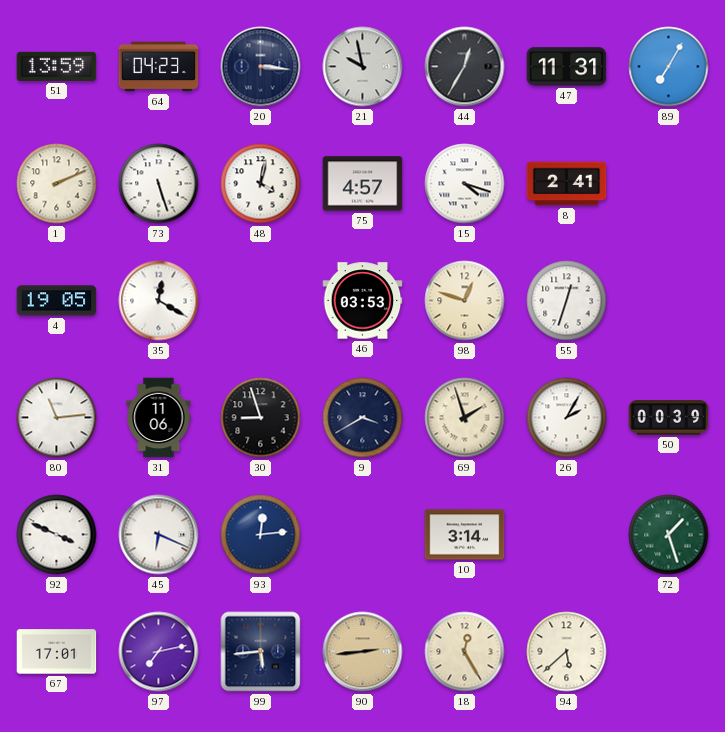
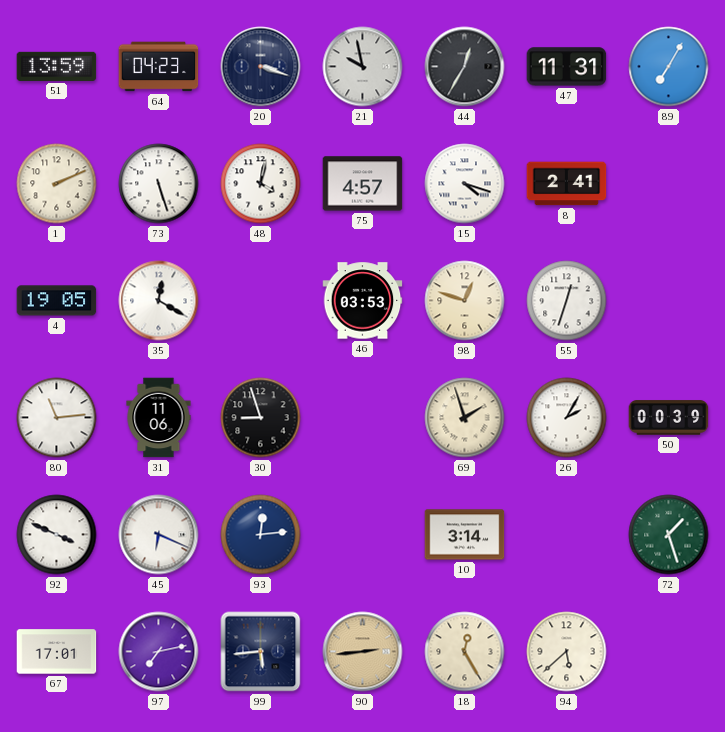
20: 3:16 -> 3:18 (261, 67)
9: 3:40 -> none (363, 418)
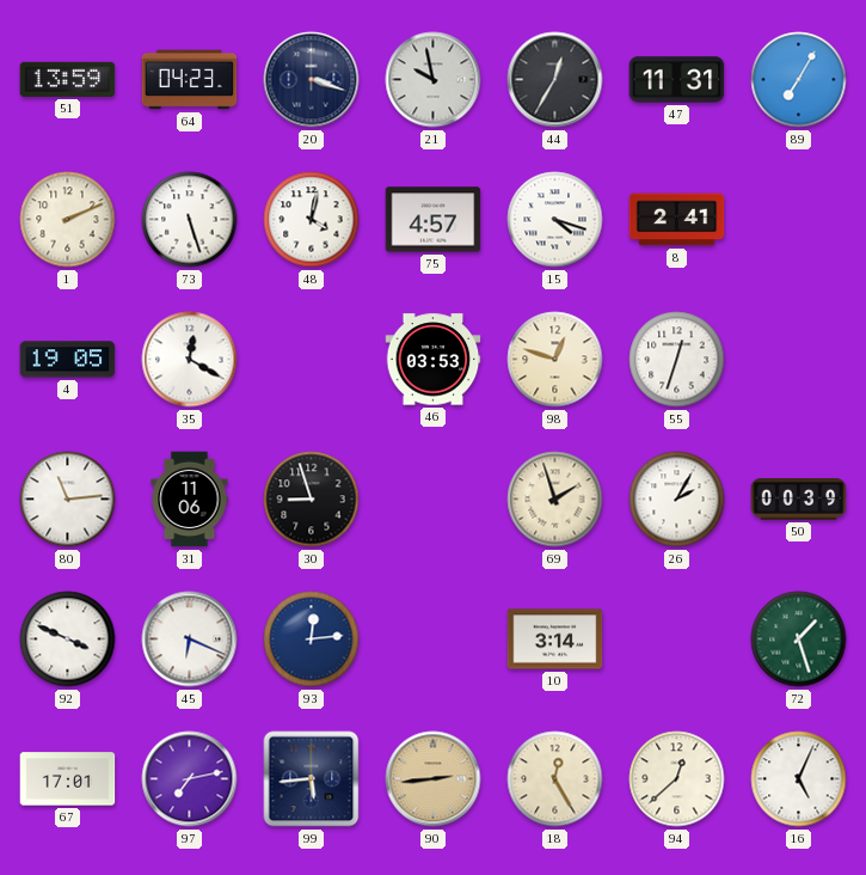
94: 5:38 -> 12:38 (677, 779)
16: none -> 5:04 (799, 779)
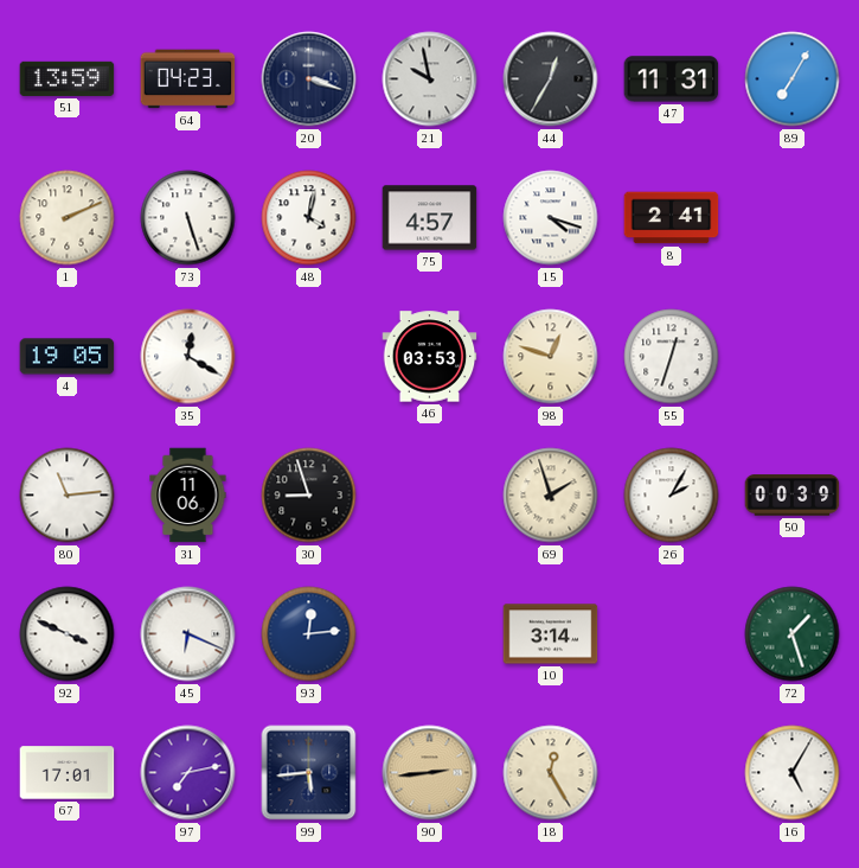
94: 12:38 -> none (677, 779)
16: 5:04 -> 5:05 (793, 773)
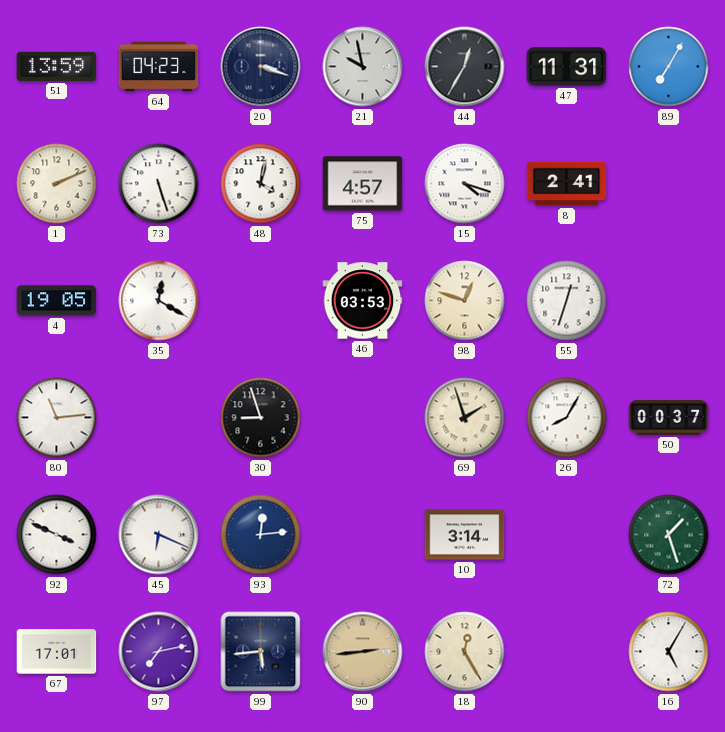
31: 11:06 -> none (188, 496)
26: 2:05 -> 8:05 (567, 418)
50: 00:39 -> 00:37 (669, 418)
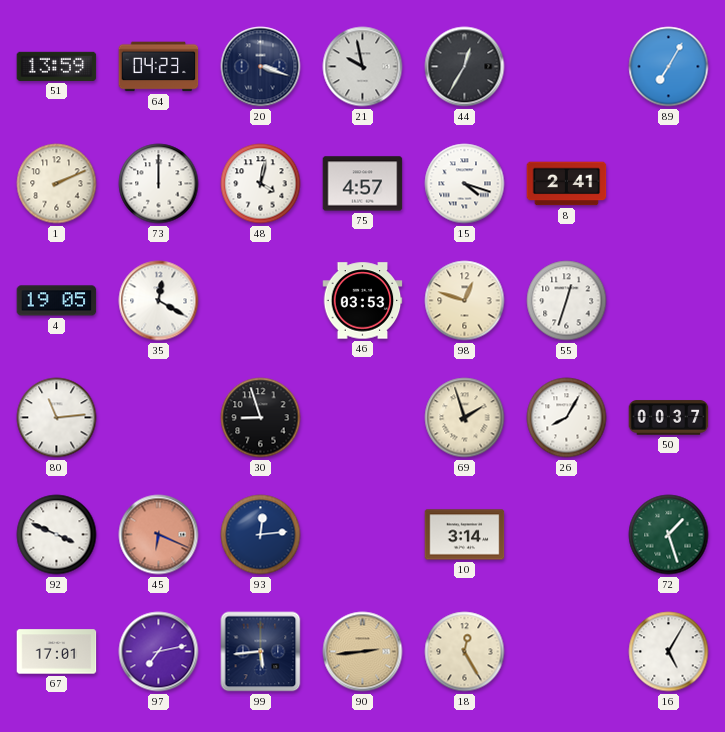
47: 11:31 -> none (567, 67)
73: 5:27 -> 12:00 (159, 184)
45 dial: white -> salmon (159, 535)
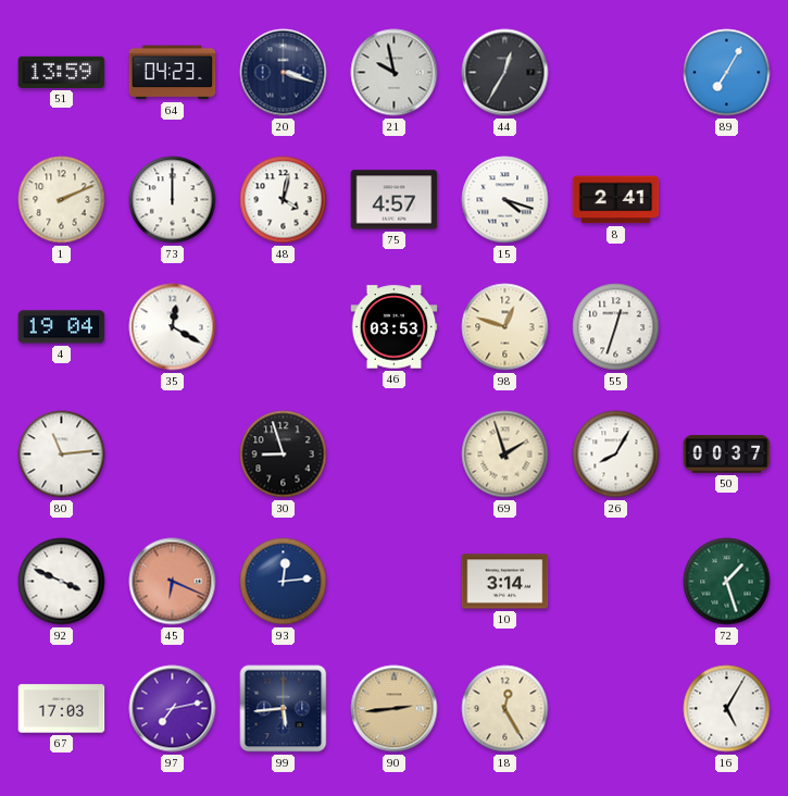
4: 19:05 -> 19:04 (62, 327)
67: 17:01 -> 17:03 (62, 709)
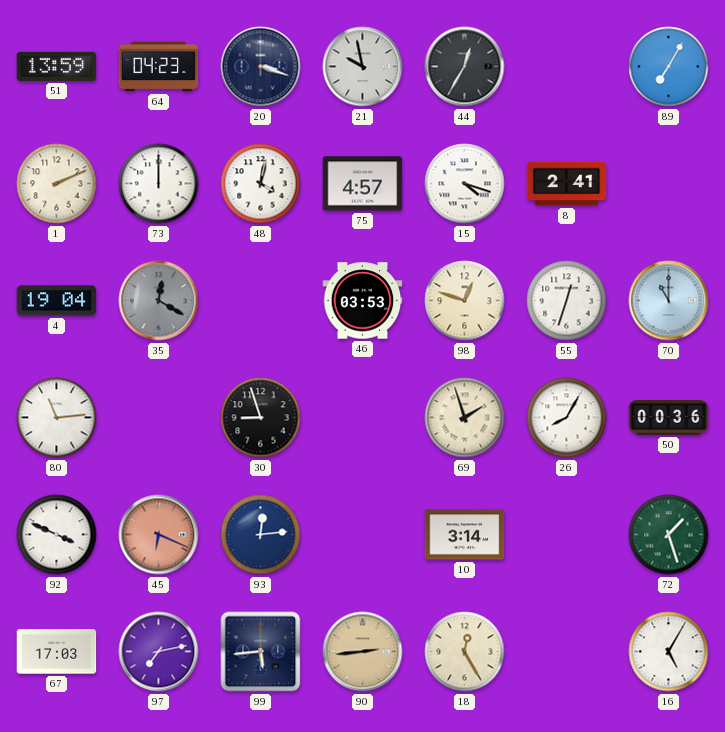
35 dial: white -> grey (159, 301)
70: none -> 11:00 (669, 301)
50: 00:37 -> 00:36 (669, 418)
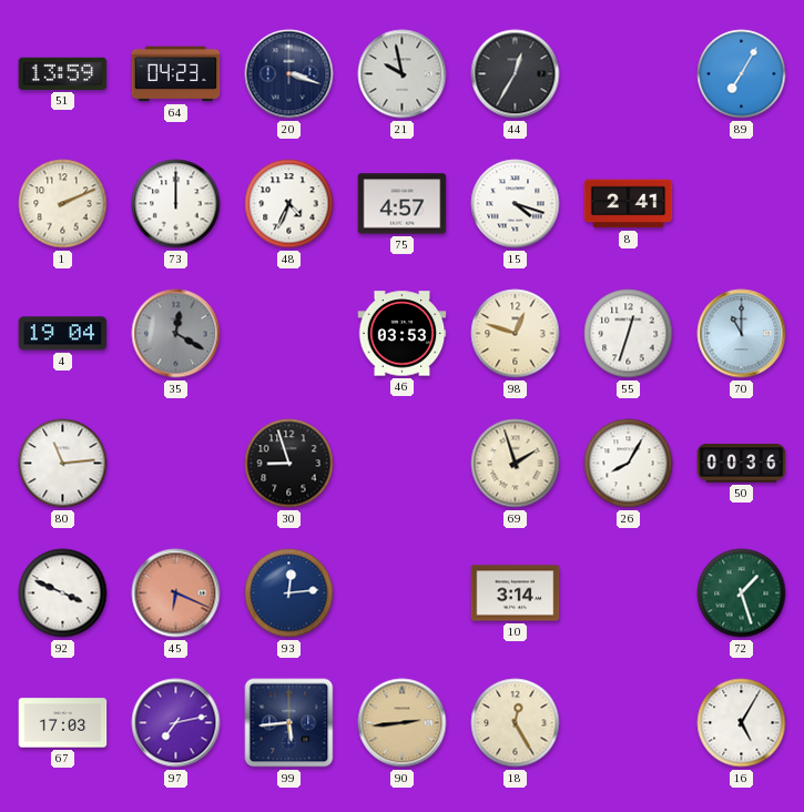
48: 4:02 -> 4:34 (289, 204)
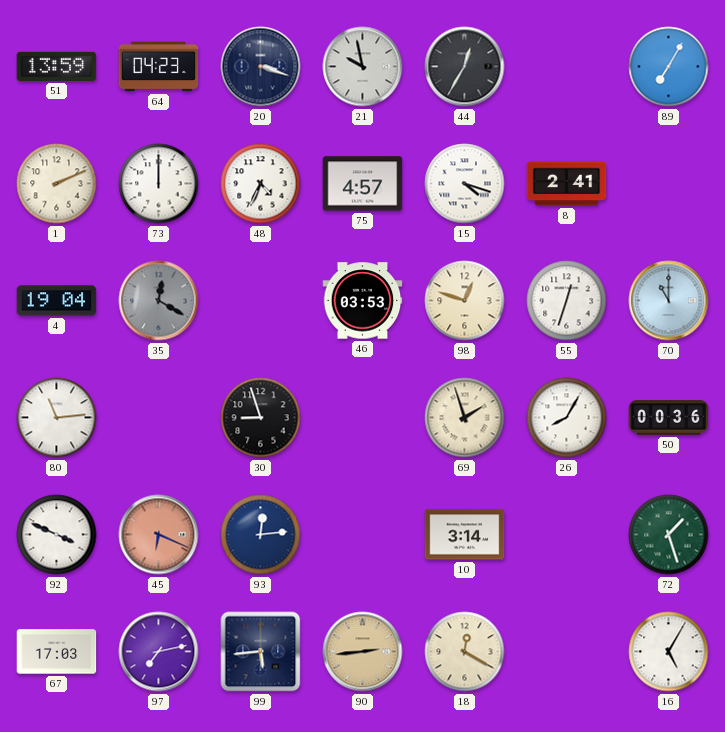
18: 12:25 -> 12:20 (465, 652)
